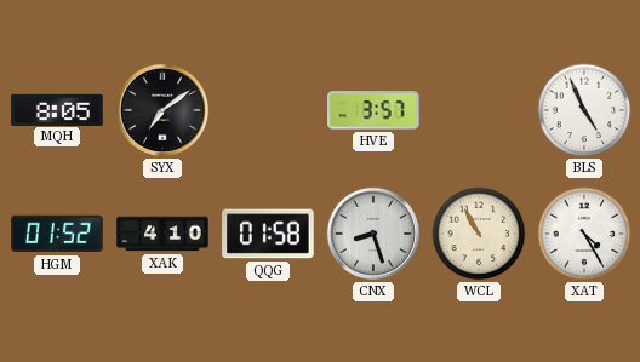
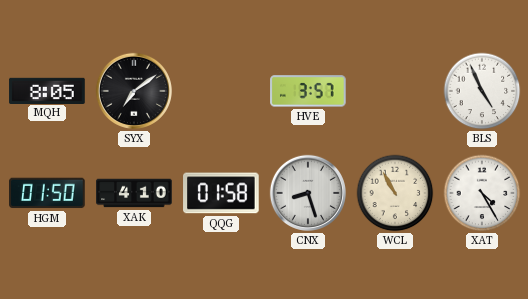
HGM: 01:52 -> 01:50 (47, 193)
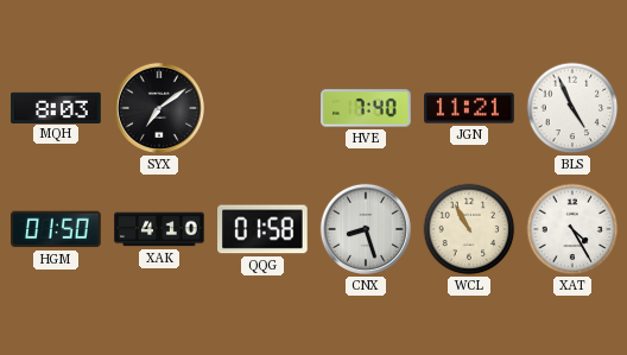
MQH: 8:05 -> 8:03 (56, 107)
HVE: 3:57 -> 7:40 (366, 108)
JGN: none -> 11:21 (469, 108)
